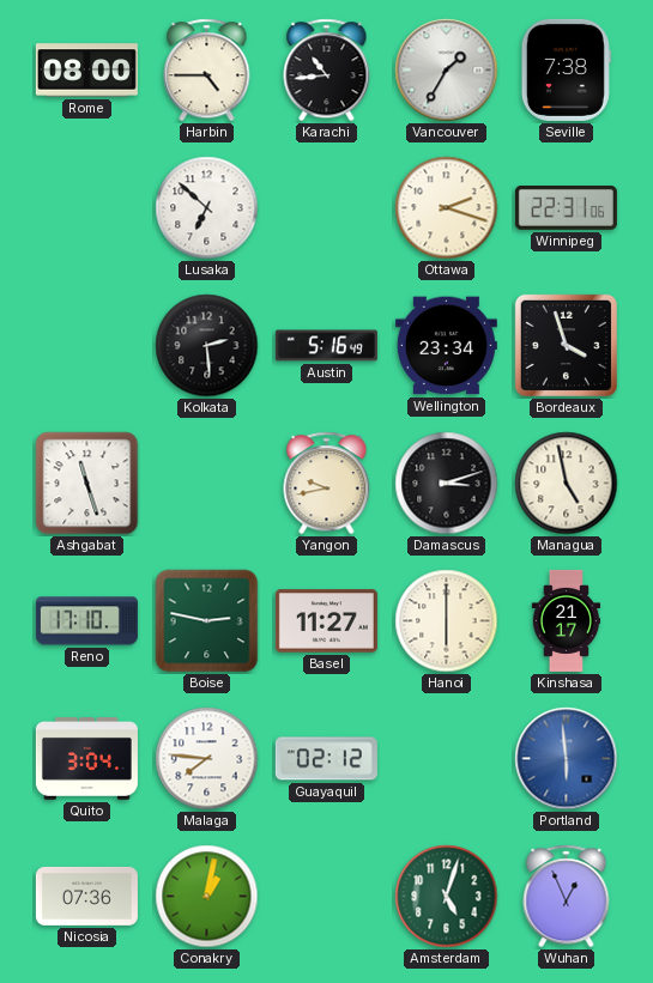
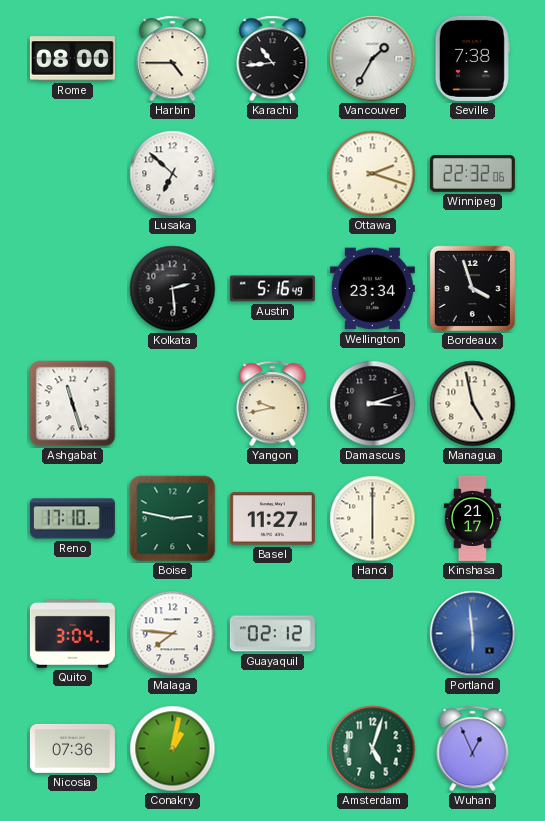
Winnipeg: 22:31 -> 22:32 (472, 174)
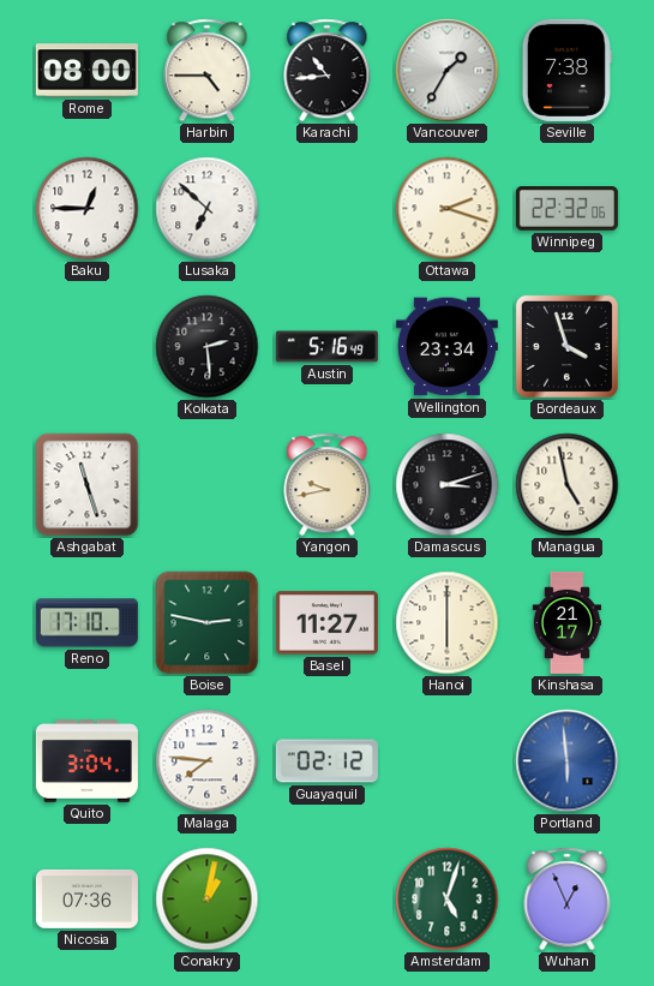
Baku: none -> 12:45 (88, 209)
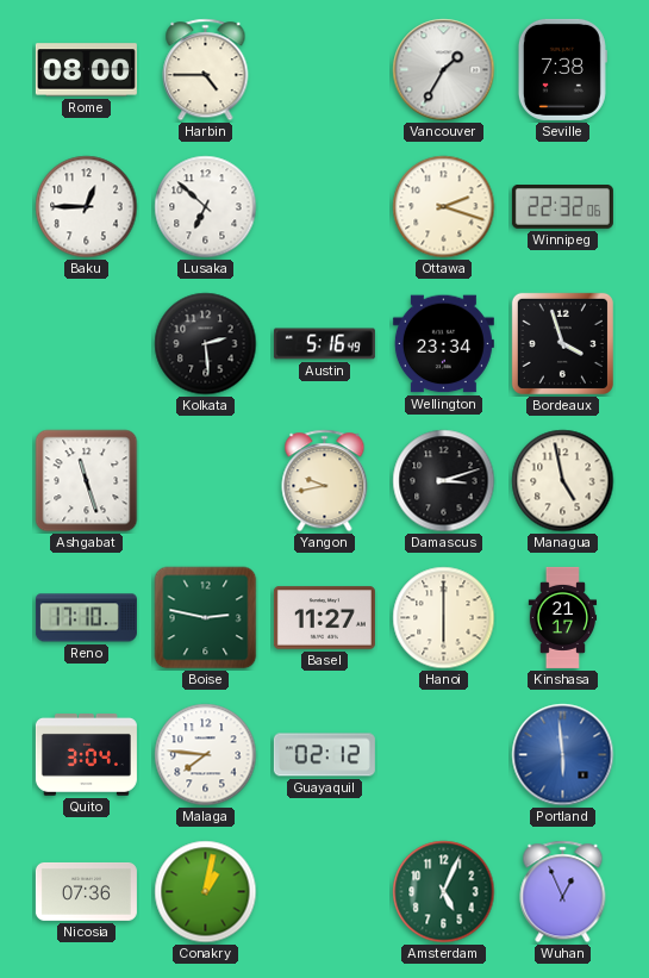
Karachi: 10:44 -> none (328, 71)
Amsterdam: 5:03 -> 5:04 (444, 892)
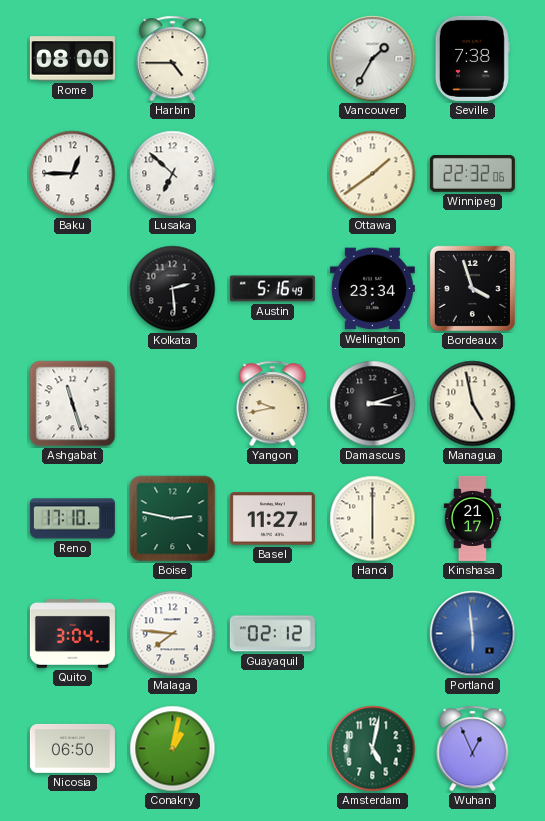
Ottawa: 2:18 -> 1:39 (373, 174)
Nicosia: 07:36 -> 06:50 (72, 749)
Amsterdam: 5:04 -> 5:02 (373, 749)
